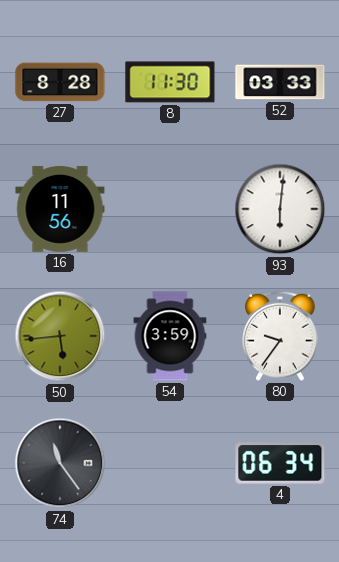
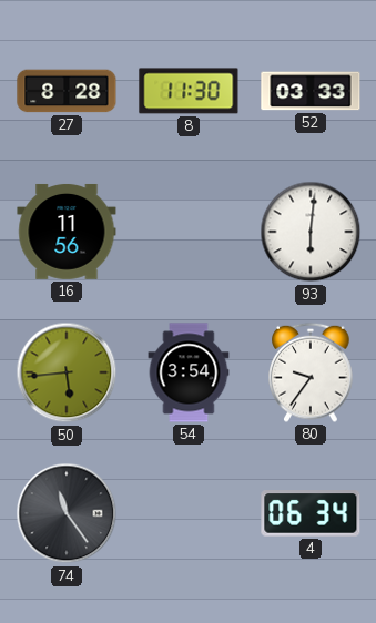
54: 3:59 -> 3:54 (189, 372)
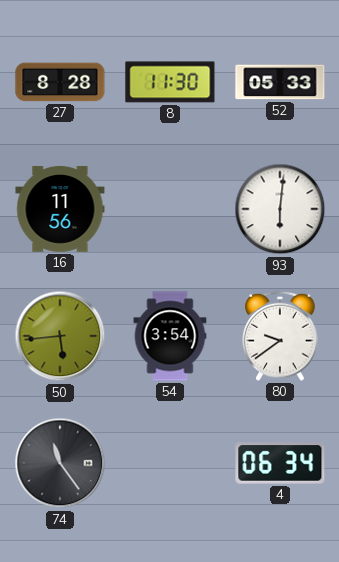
52: 03:33 -> 05:33 (280, 82)
80: 9:36 -> 9:39 (280, 336)
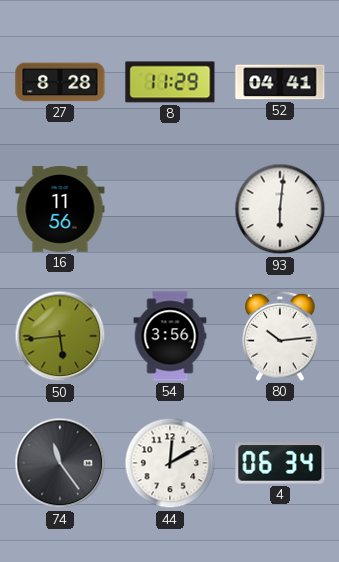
8: 11:30 -> 11:29 (170, 82)
52: 05:33 -> 04:41 (280, 82)
54: 3:54 -> 3:56 (170, 336)
80: 9:39 -> 10:14 (280, 336)
44: none -> 12:10 (170, 463)
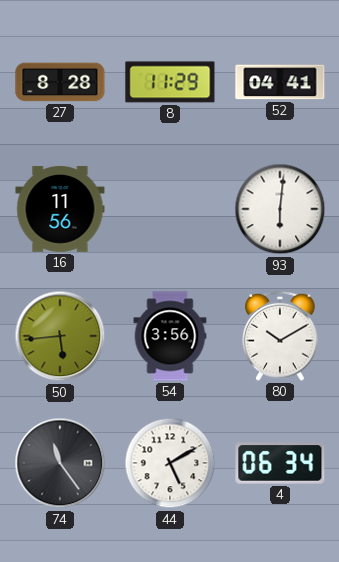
80: 10:14 -> 10:10 (280, 336)
44: 12:10 -> 5:10 (170, 463)
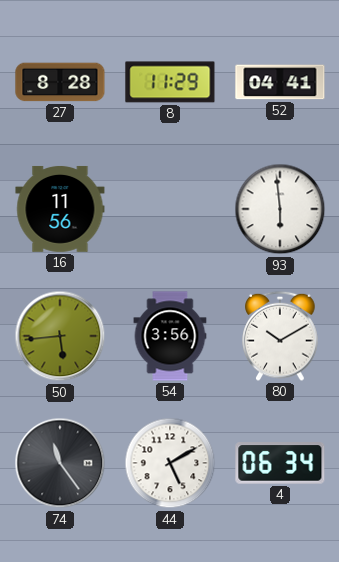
93: 6:01 -> 5:59 (280, 209)
